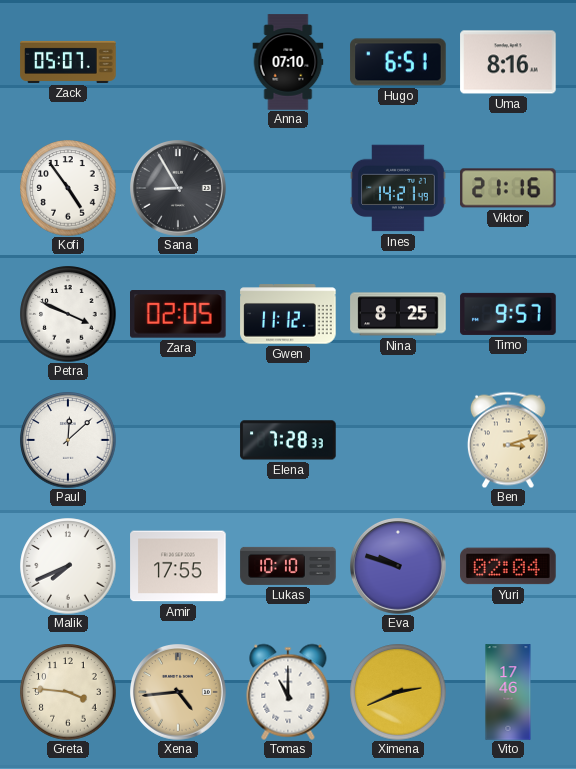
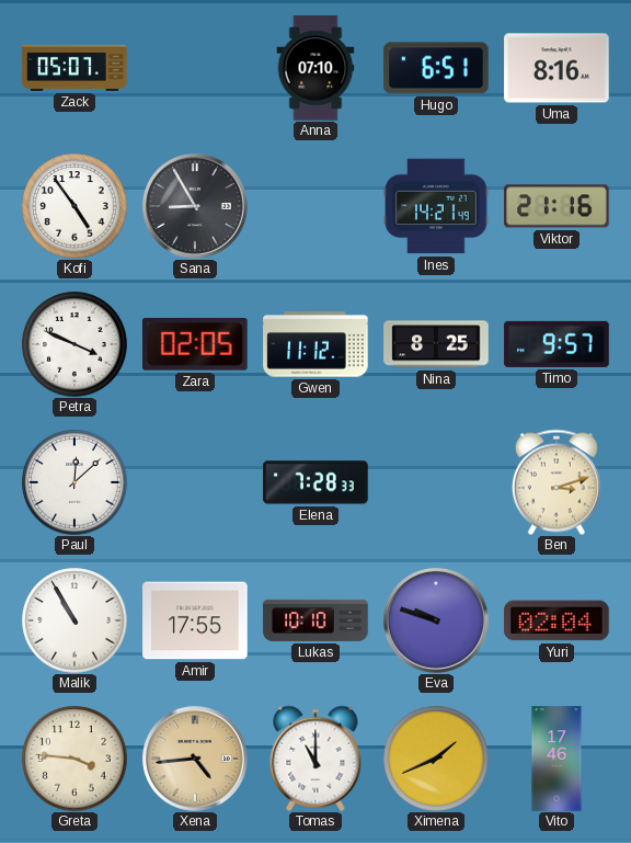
Malik: 7:41 -> 10:55 (74, 620)
Ximena: 2:41 -> 1:41 (436, 759)
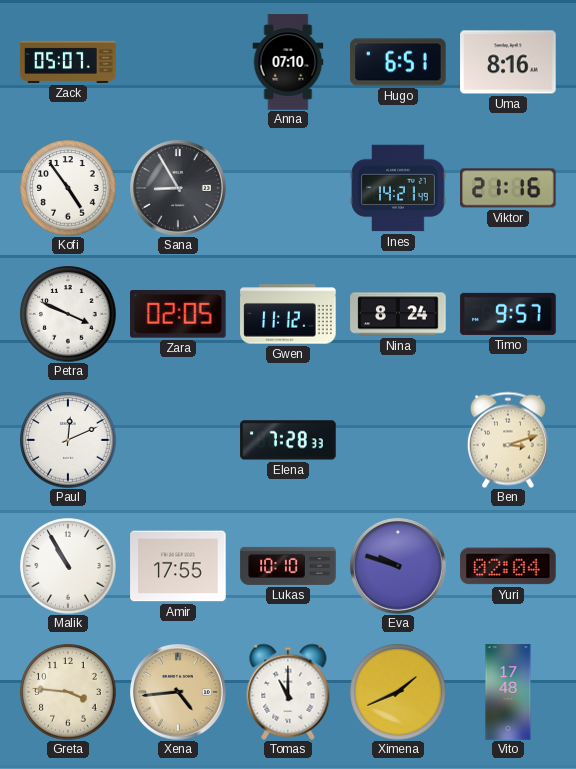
Nina: 8:25 -> 8:24 (398, 314)
Paul: 12:08 -> 12:11 (68, 440)
Vito: 17:46 -> 17:48 (508, 692)
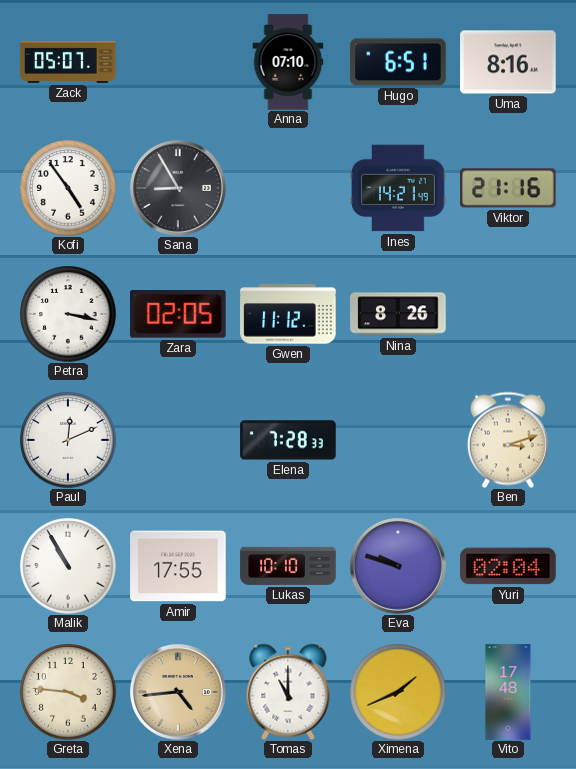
Petra: 3:49 -> 3:17 (68, 314)
Nina: 8:24 -> 8:26 (398, 314)
Timo: 9:57 -> none (508, 314)
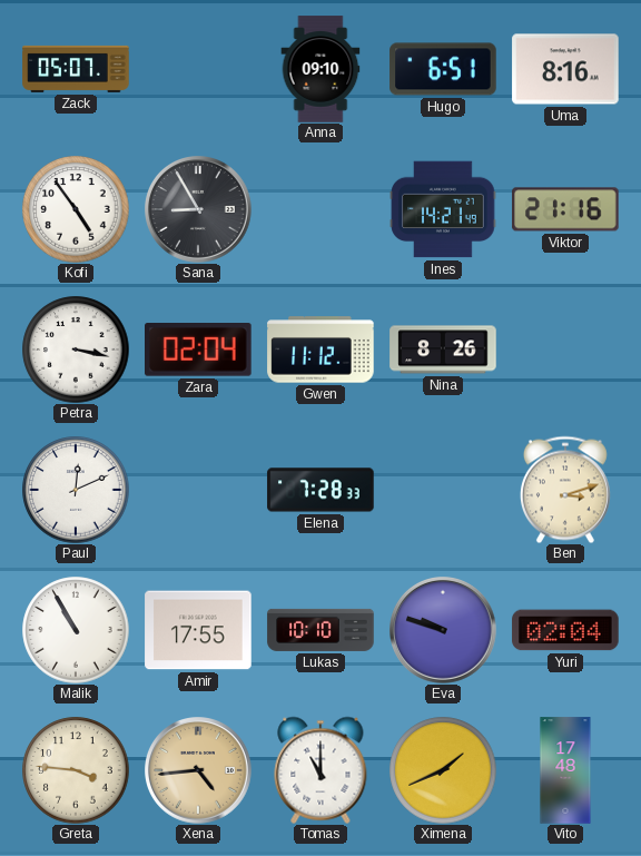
Anna: 07:10 -> 09:10 (320, 69)
Zara: 02:05 -> 02:04 (199, 351)
